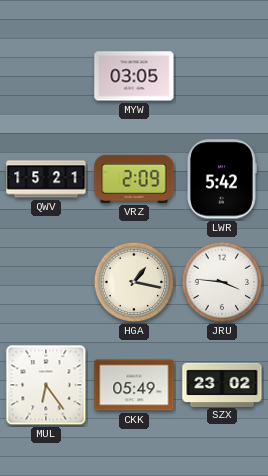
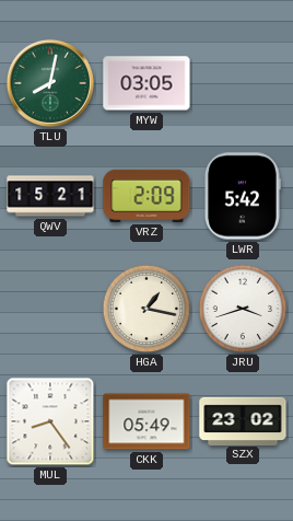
TLU: none -> 8:02 (50, 83)
JRU: 3:46 -> 3:42 (243, 309)
MUL: 6:24 -> 8:24 (50, 421)
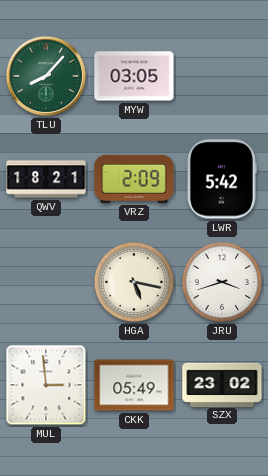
TLU: 8:02 -> 8:07 (46, 76)
QWV: 15:21 -> 18:21 (46, 179)
HGA: 1:17 -> 5:17 (134, 282)
MUL: 8:24 -> 2:59 (46, 385)
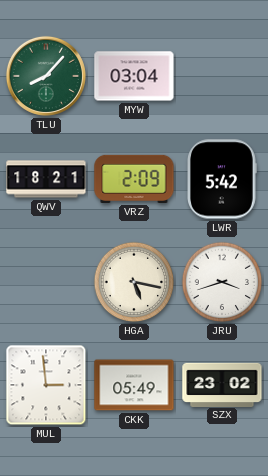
MYW: 03:05 -> 03:04 (134, 76)
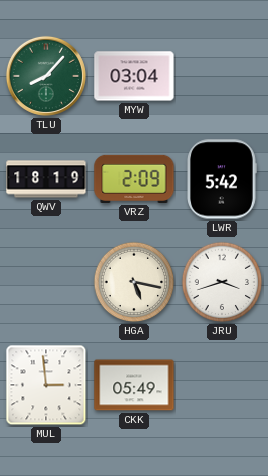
QWV: 18:21 -> 18:19 (46, 179)
SZX: 23:02 -> none (222, 384)
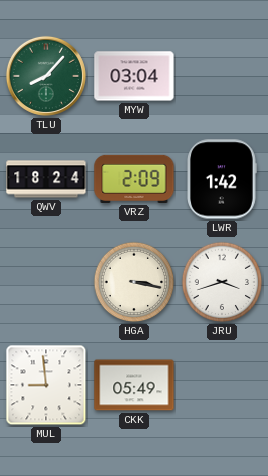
QWV: 18:19 -> 18:24 (46, 179)
LWR: 5:42 -> 1:42 (222, 179)
HGA: 5:17 -> 3:17 (134, 282)
MUL: 2:59 -> 8:59 (46, 385)
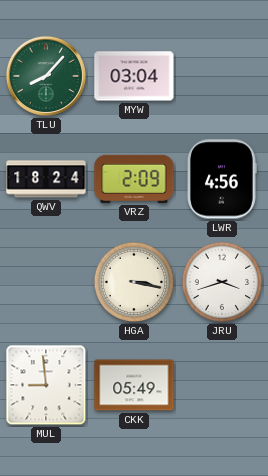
LWR: 1:42 -> 4:56 (222, 179)
